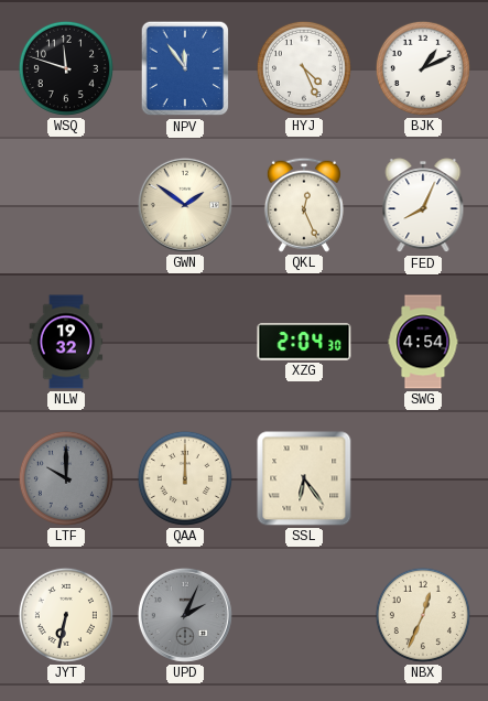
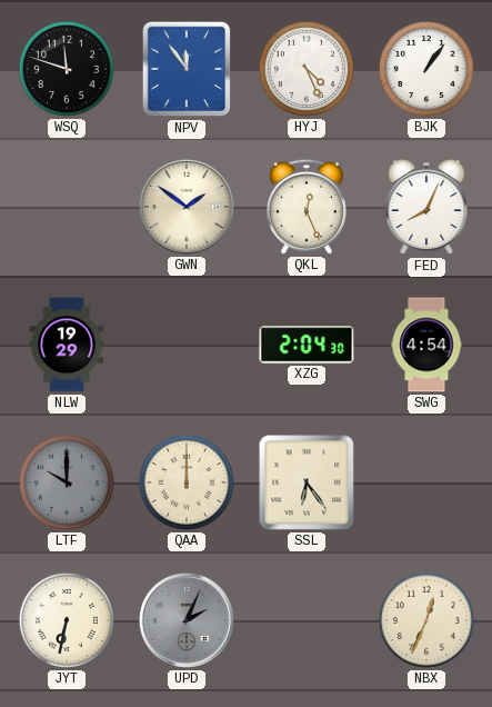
BJK: 1:11 -> 1:06 (426, 69)
NLW: 19:32 -> 19:29 (67, 345)
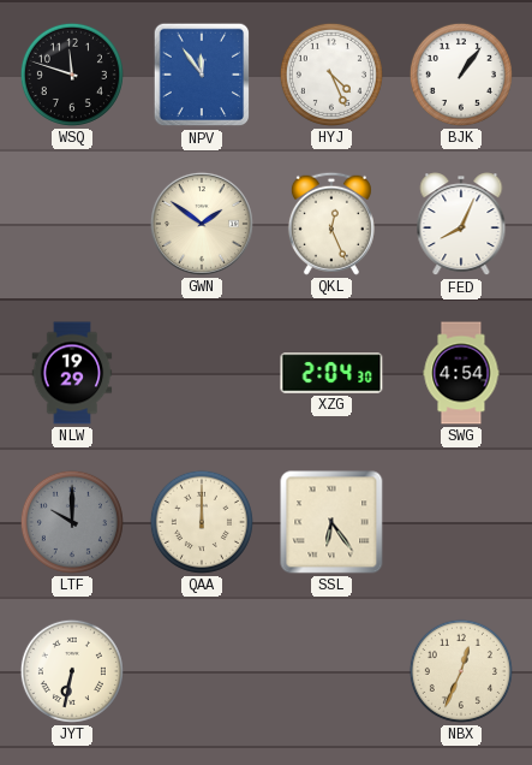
UPD: 2:04 -> none (187, 620)
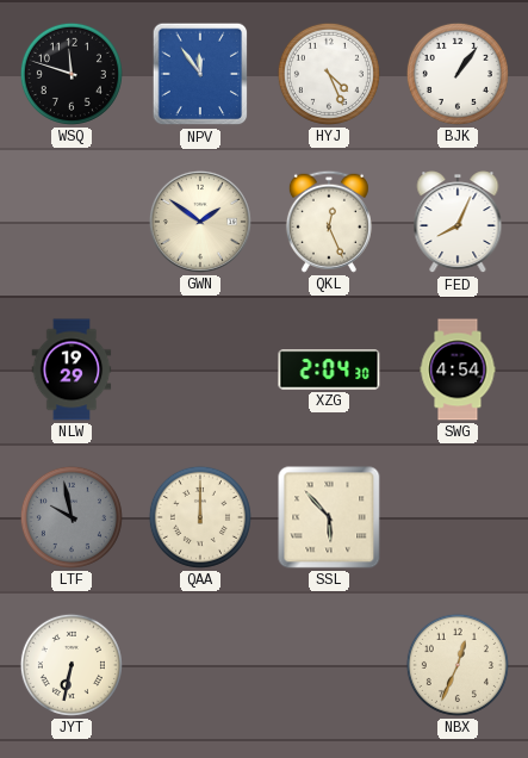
LTF: 10:00 -> 9:58 (72, 517)
SSL: 6:24 -> 5:53 (329, 517)
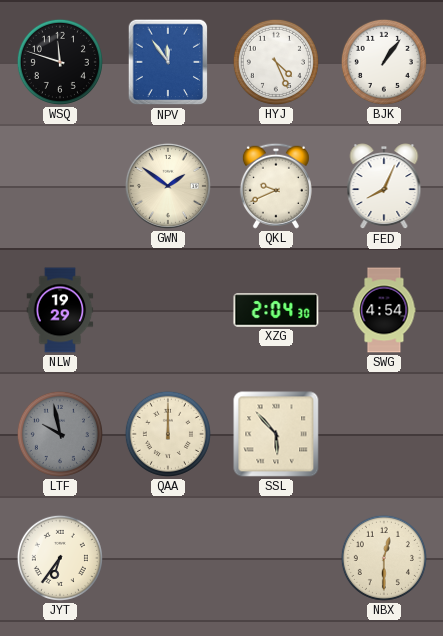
QKL: 12:26 -> 9:41 (276, 186)
JYT: 6:32 -> 6:36 (60, 558)
NBX: 12:34 -> 12:30 (384, 558)
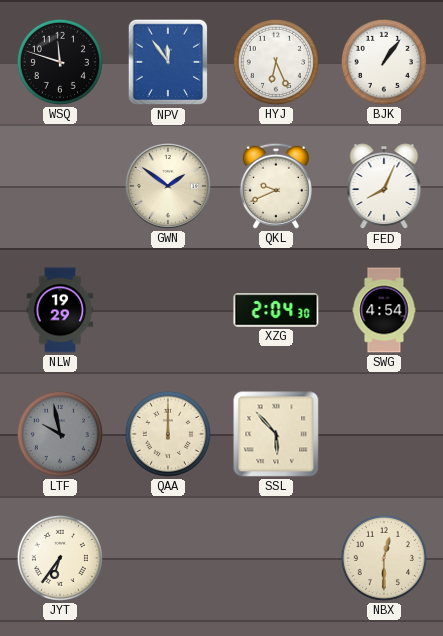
HYJ: 4:26 -> 6:26 (276, 62)
